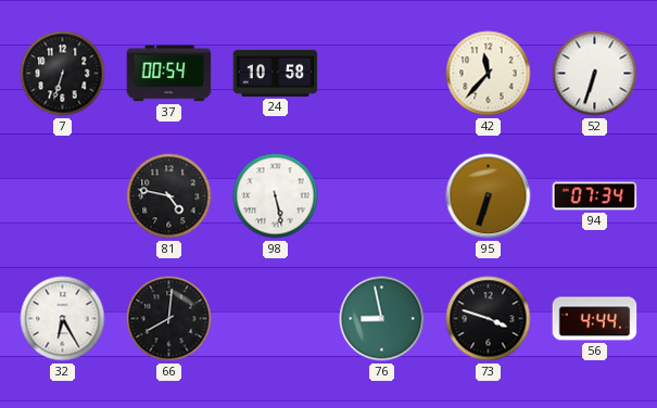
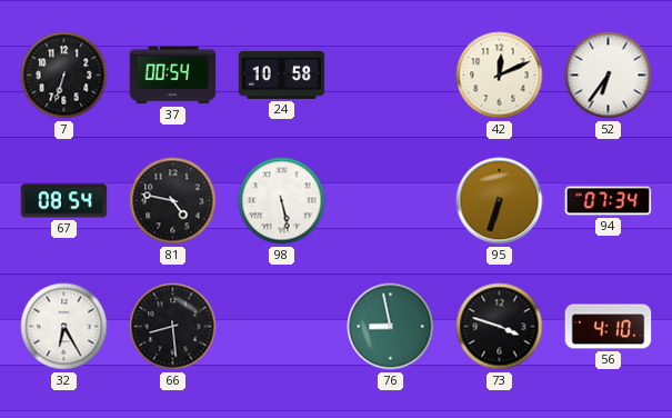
42: 11:37 -> 12:11 (500, 76)
52: 6:33 -> 6:36 (609, 76)
67: none -> 08:54 (64, 201)
66: 8:01 -> 8:29 (173, 327)
56: 4:44 -> 4:10 (609, 327)
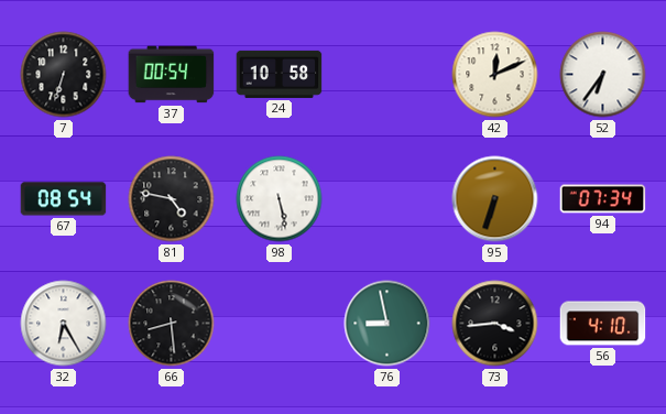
73: 3:48 -> 3:44 (495, 324)
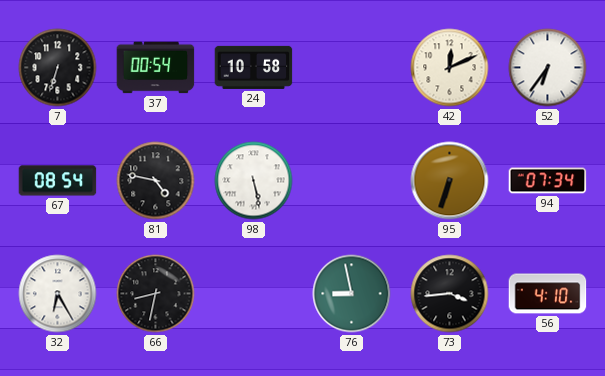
66: 8:29 -> 8:32 (156, 294)
